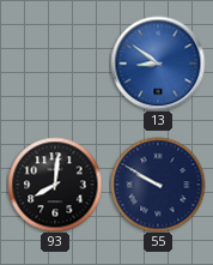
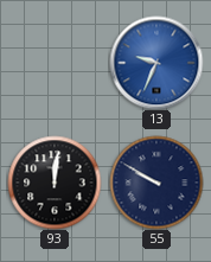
13: 8:51 -> 9:34 (156, 63)
93: 8:01 -> 12:01 (55, 183)
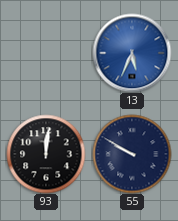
13: 9:34 -> 5:34 (132, 53)
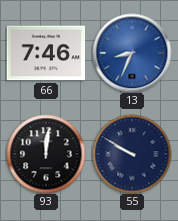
66: none -> 7:46 (46, 53)
13: 5:34 -> 8:34 (132, 53)
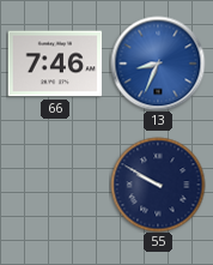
93: 12:01 -> none (46, 154)
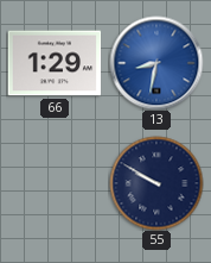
66: 7:46 -> 1:29 (55, 63)
13: 8:34 -> 8:32 (156, 63)
